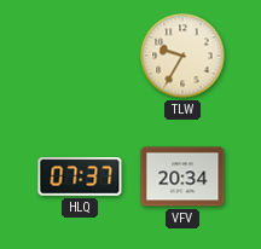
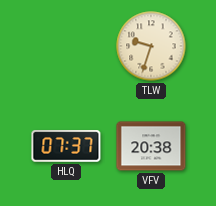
TLW: 9:35 -> 9:33 (151, 46)
VFV: 20:34 -> 20:38 (151, 146)
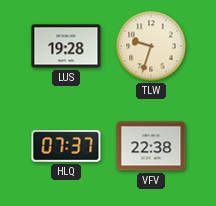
LUS: none -> 19:28 (66, 46)
VFV: 20:38 -> 22:38 (151, 146)
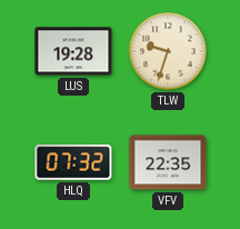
HLQ: 07:37 -> 07:32 (73, 162)
VFV: 22:38 -> 22:35 (168, 162)
